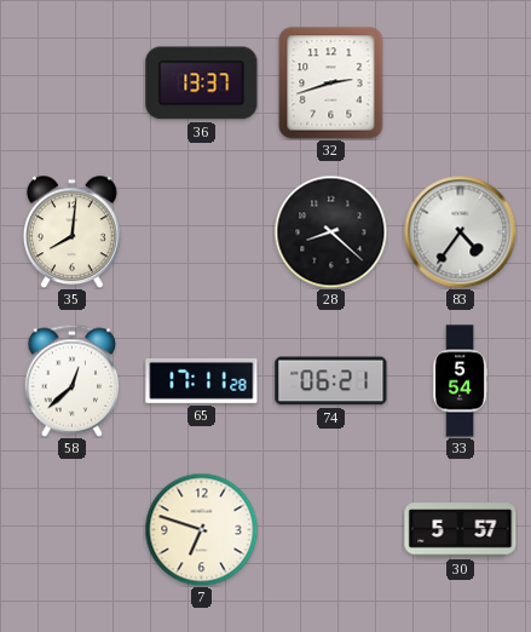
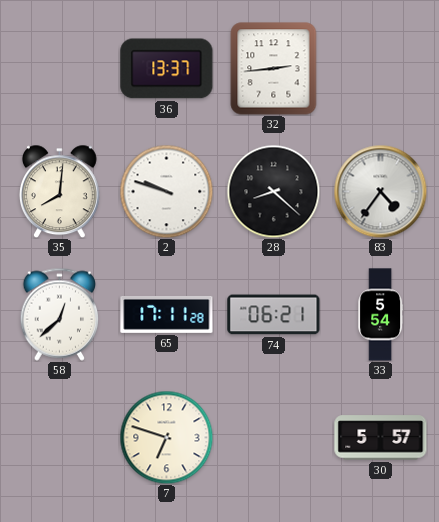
32: 2:42 -> 2:44 (274, 69)
2: none -> 9:48 (166, 191)
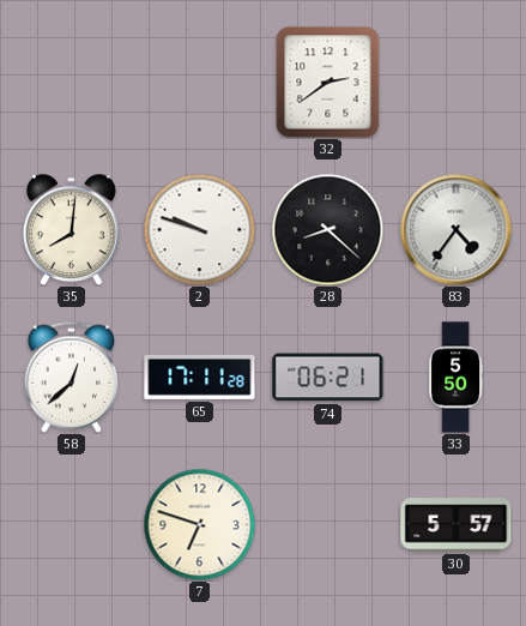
36: 13:37 -> none (167, 69)
32: 2:44 -> 2:39 (328, 83)
33: 5:54 -> 5:50 (457, 378)
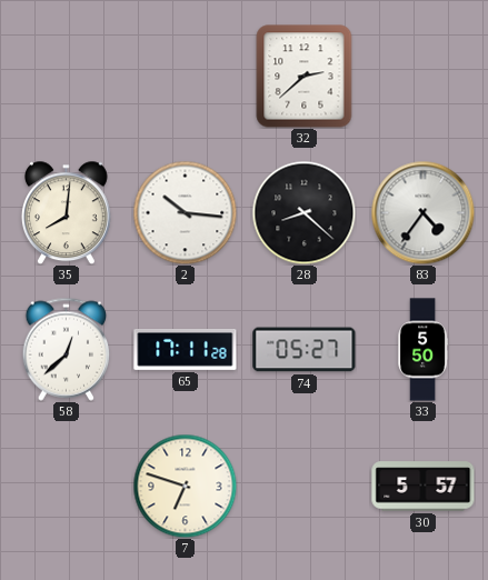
32: 2:39 -> 2:38 (305, 77)
2: 9:48 -> 10:16 (185, 212)
74: 06:21 -> 05:27 (305, 350)
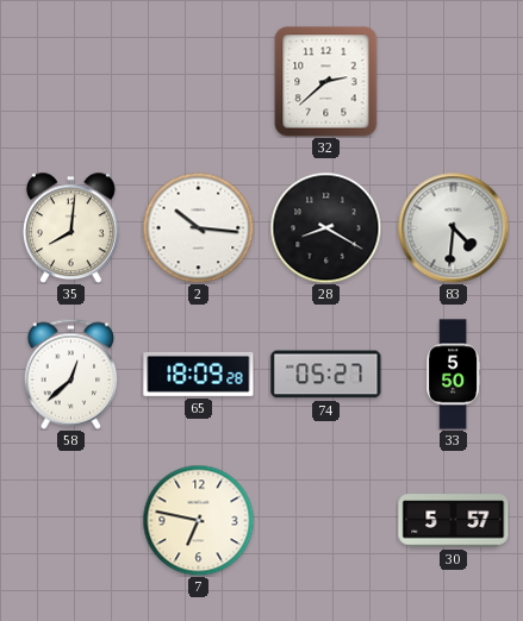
28: 8:22 -> 8:20 (325, 227)
83: 4:36 -> 4:31 (453, 227)
65: 17:11 -> 18:09 (199, 374)
7: 6:48 -> 6:47 (198, 520)
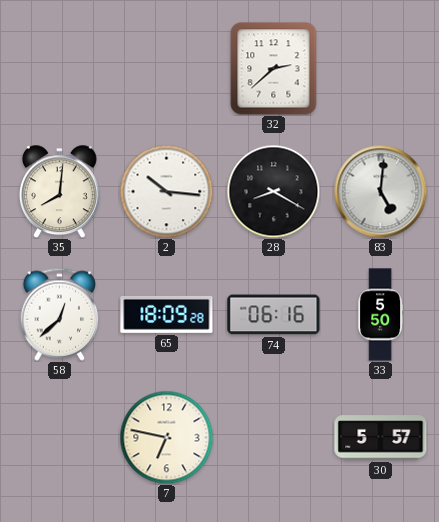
83: 4:31 -> 5:01 (380, 191)
74: 05:27 -> 06:16 (274, 315)
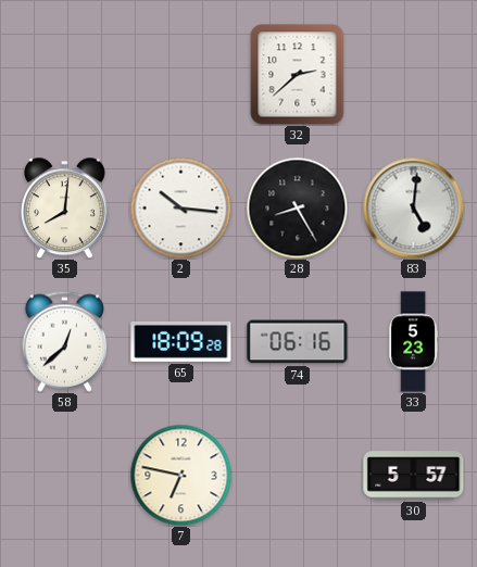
28: 8:20 -> 8:25 (297, 207)
33: 5:50 -> 5:23 (414, 342)
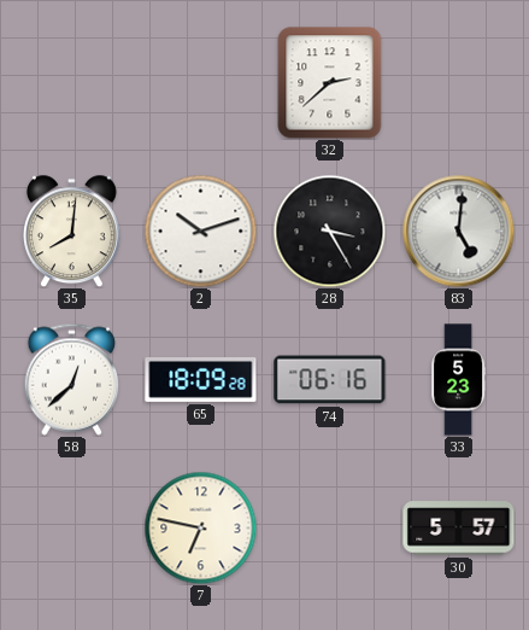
2: 10:16 -> 10:12 (200, 231)
28: 8:25 -> 3:25 (329, 231)
